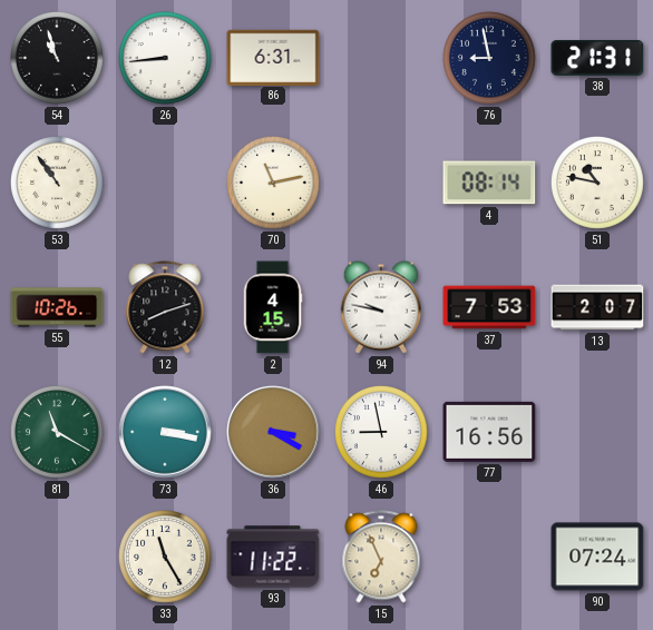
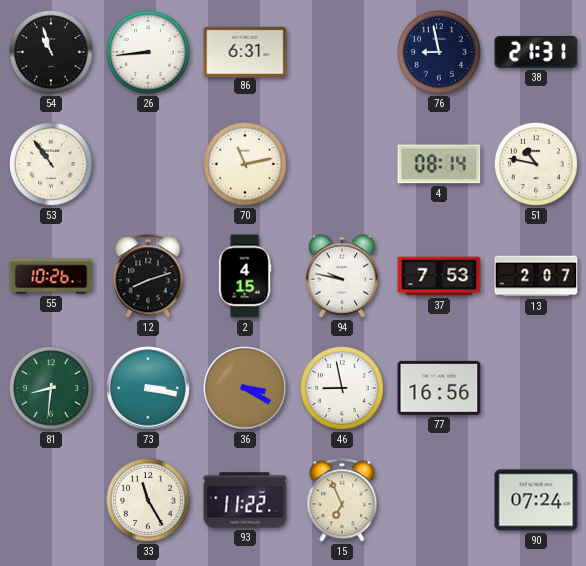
81: 11:20 -> 8:31 (52, 389)
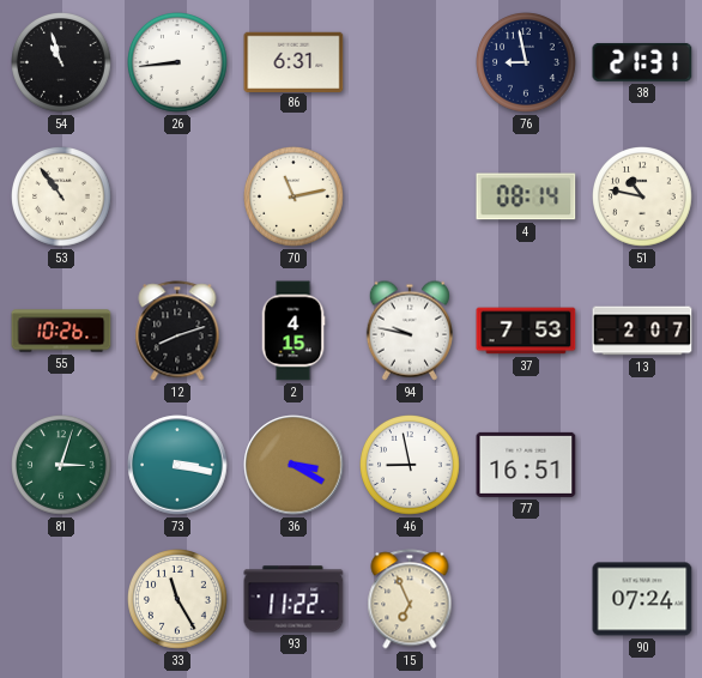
81: 8:31 -> 3:03 (62, 466)
77: 16:56 -> 16:51 (526, 465)
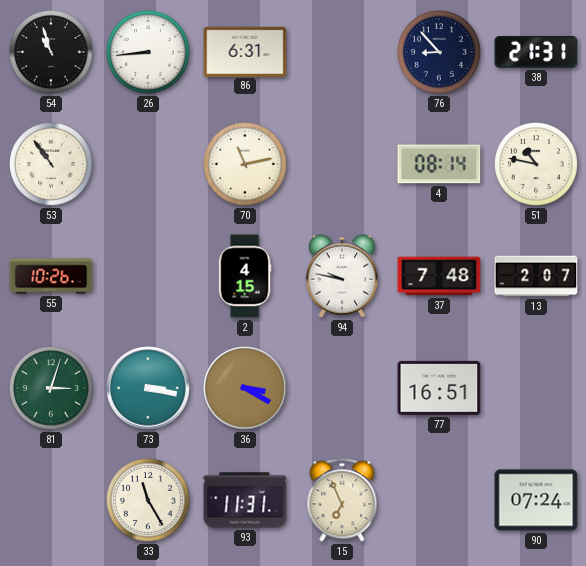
76: 8:58 -> 8:53 (440, 53)
12: 8:12 -> none (177, 331)
37: 7:53 -> 7:48 (439, 276)
46: 8:58 -> none (411, 466)
93: 11:22 -> 11:31 (245, 500)
